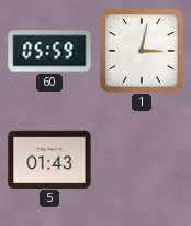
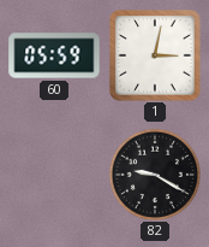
5: 01:43 -> none (49, 159)
82: none -> 9:20 (154, 174)
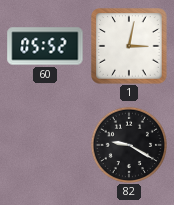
60: 05:59 -> 05:52 (45, 46)
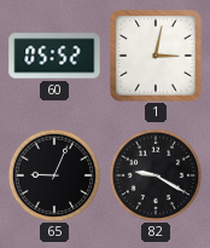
65: none -> 9:04 (53, 174)
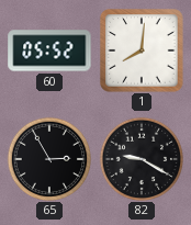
1: 3:02 -> 8:01 (142, 50)
65: 9:04 -> 2:55 (48, 158)
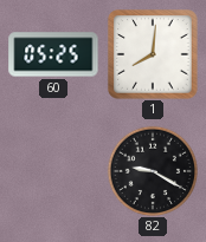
60: 05:52 -> 05:25 (53, 54)
65: 2:55 -> none (48, 158)
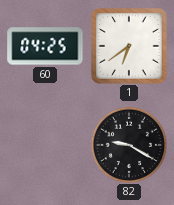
60: 05:25 -> 04:25 (45, 46)
1: 8:01 -> 6:39 (129, 46)
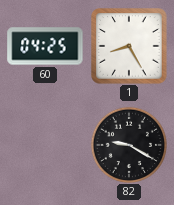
1: 6:39 -> 8:25 (129, 46)
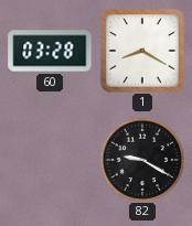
60: 04:25 -> 03:28 (50, 51)
1: 8:25 -> 8:20 (142, 51)
